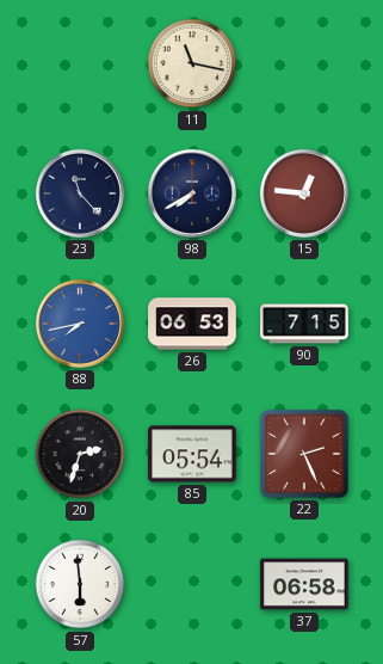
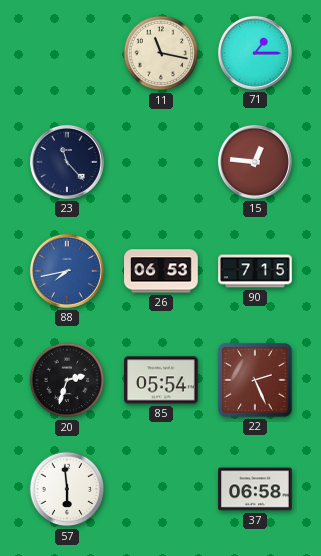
71: none -> 1:15 (255, 53)
98: 7:40 -> none (192, 193)
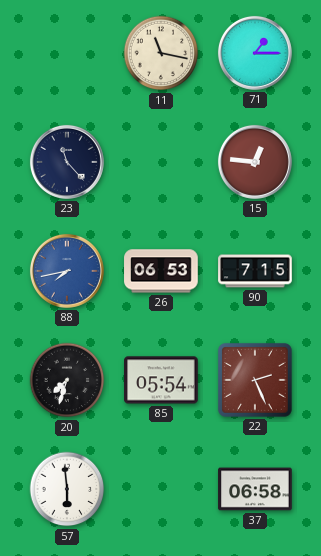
20: 2:33 -> 7:33 (67, 380)
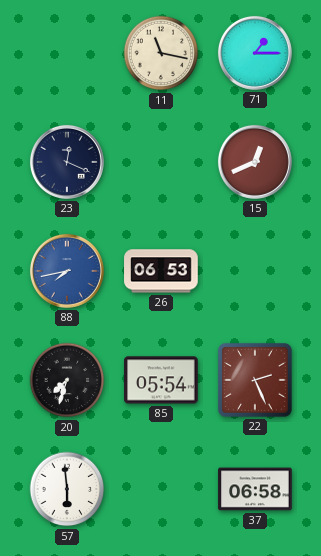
23: 11:23 -> 12:19 (67, 162)
15: 12:46 -> 12:41 (255, 162)
90: 7:15 -> none (255, 271)
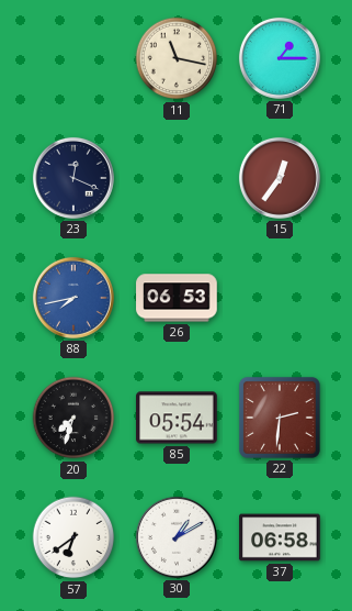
15: 12:41 -> 12:36 (280, 178)
22: 2:26 -> 2:31 (280, 418)
57: 5:59 -> 6:39 (73, 537)
30: none -> 1:10 (177, 537)
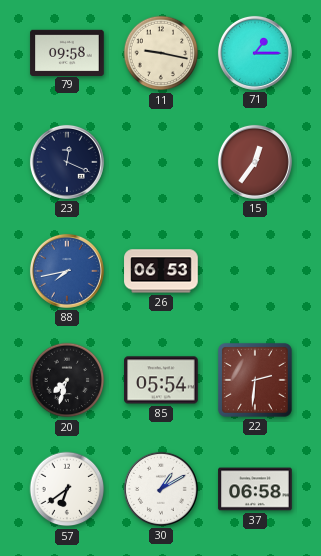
79: none -> 09:58 (67, 52)
11: 11:17 -> 9:17 (161, 53)
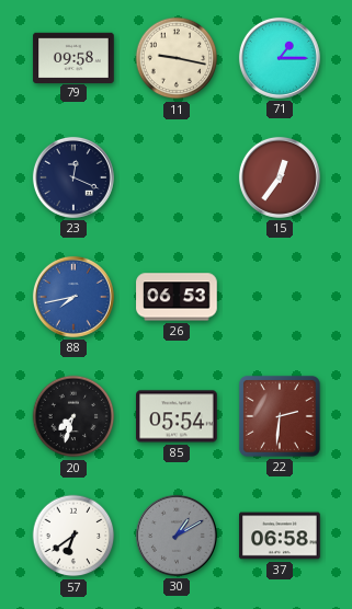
30 dial: white -> grey (177, 536)
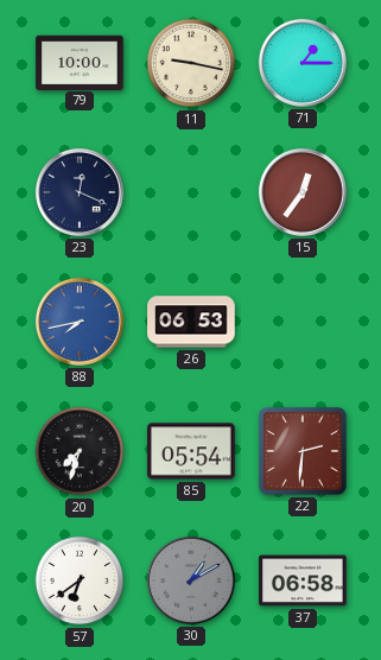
79: 09:58 -> 10:00 (80, 62)
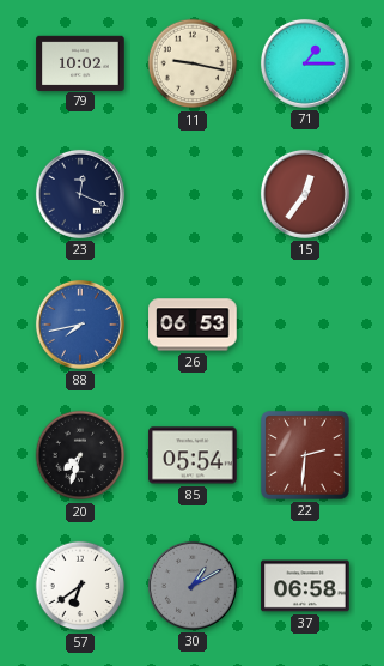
79: 10:00 -> 10:02 (80, 62)
